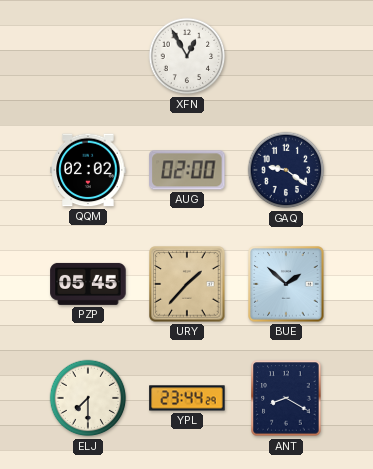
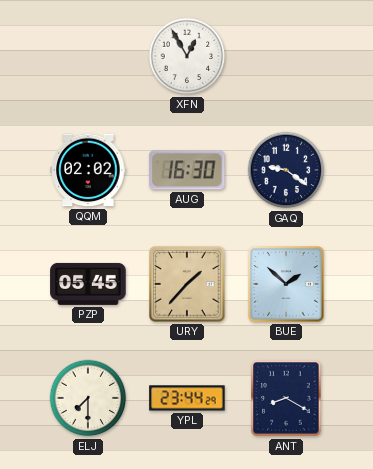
AUG: 02:00 -> 16:30 (187, 170)
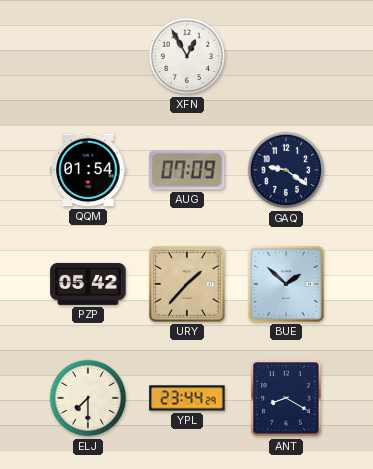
QQM: 02:02 -> 01:54 (88, 170)
AUG: 16:30 -> 07:09 (187, 170)
PZP: 05:45 -> 05:42 (88, 284)
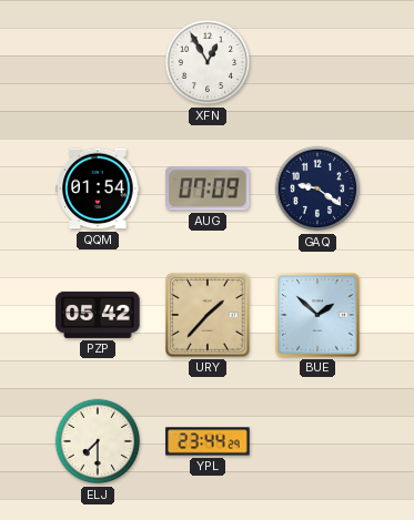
ANT: 8:20 -> none (286, 398)
